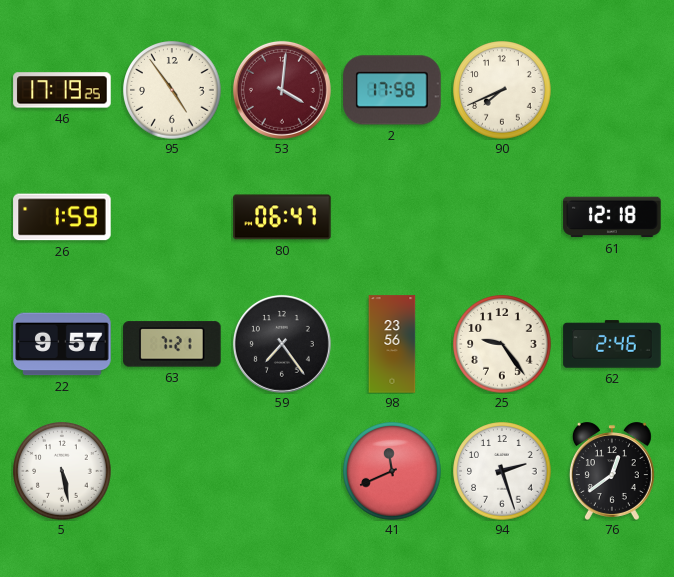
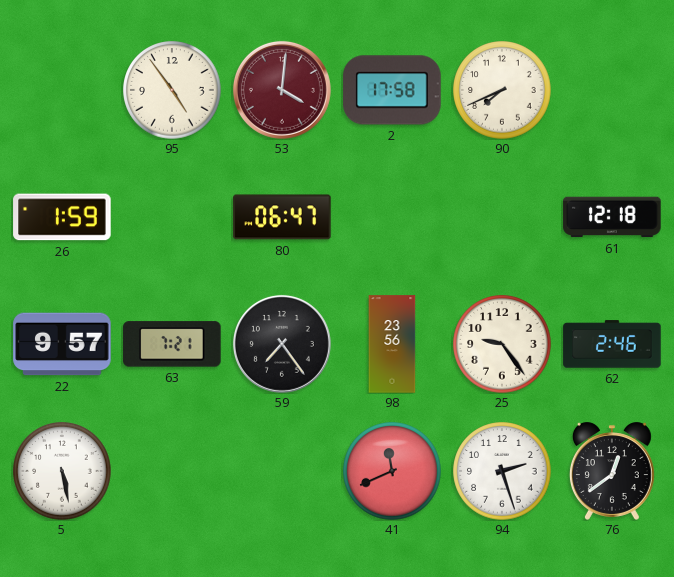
46: 17:19 -> none (62, 90)
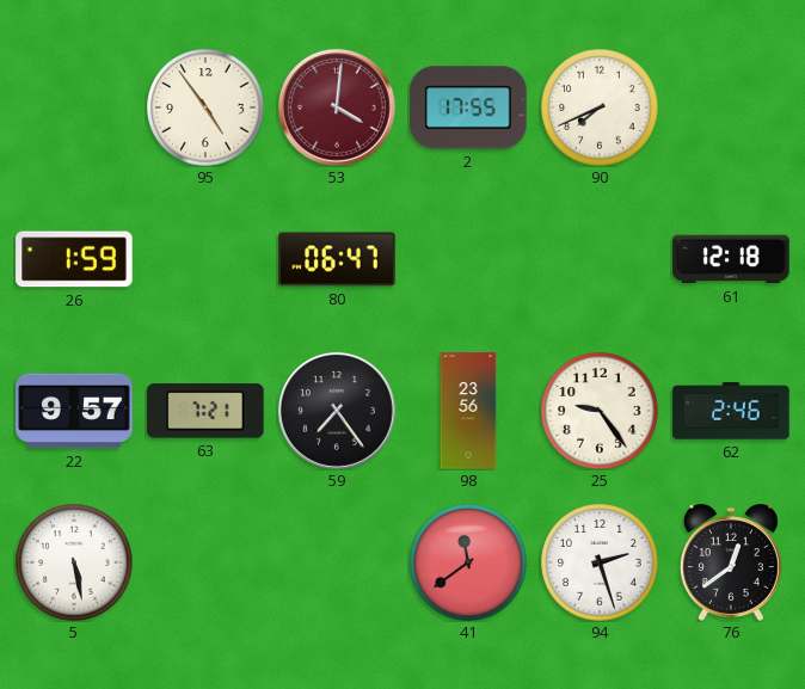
2: 17:58 -> 17:55 (468, 107)
41: 11:41 -> 11:39 (468, 562)
